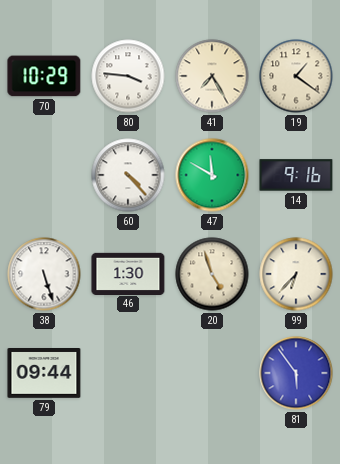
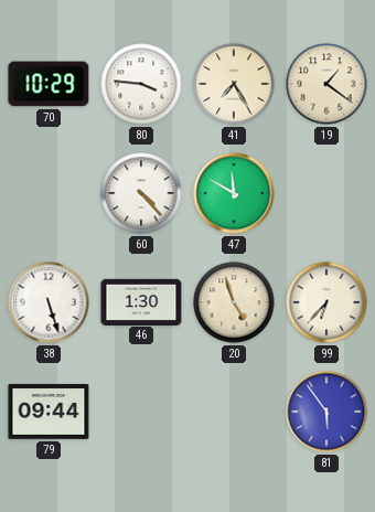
14: 9:16 -> none (296, 175)
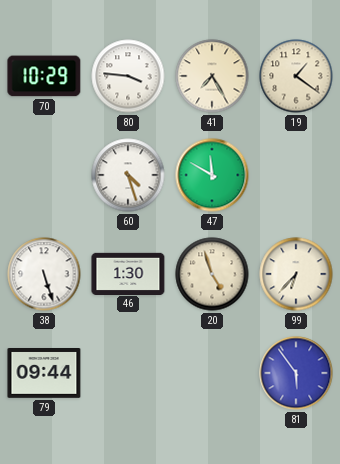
60: 4:23 -> 4:27 (128, 175)
